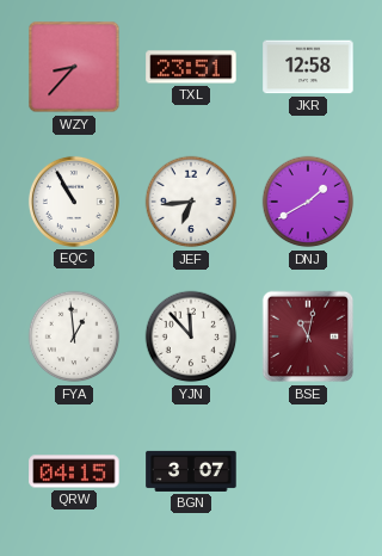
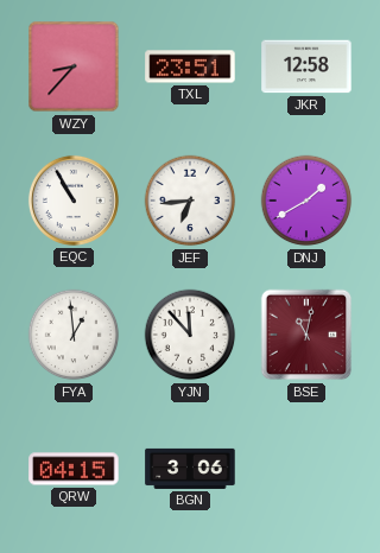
BGN: 3:07 -> 3:06 (190, 469)
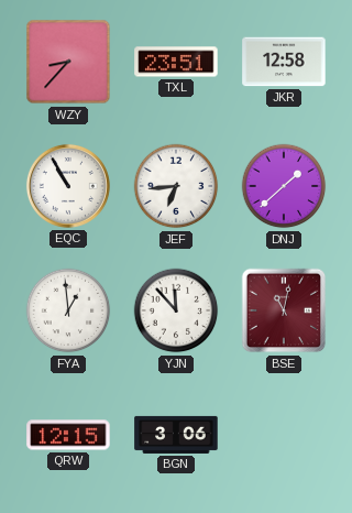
DNJ: 1:40 -> 1:38 (284, 186)
QRW: 04:15 -> 12:15 (68, 435)
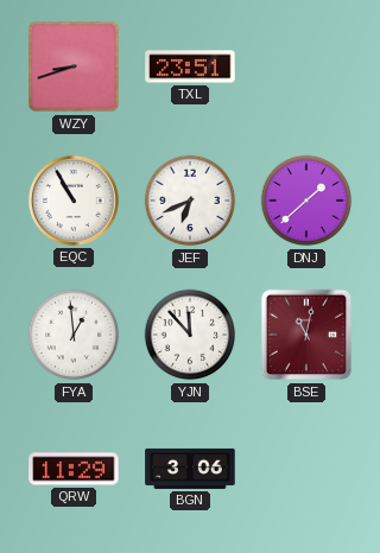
WZY: 8:37 -> 8:42 (74, 66)
JKR: 12:58 -> none (284, 62)
JEF: 6:44 -> 6:41 (190, 201)
QRW: 12:15 -> 11:29 (74, 469)
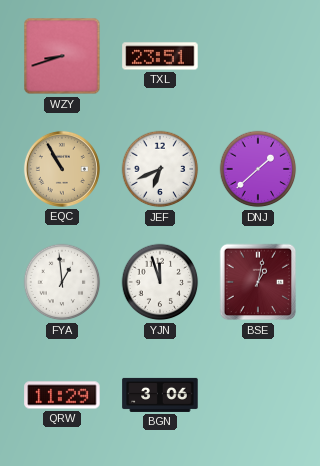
EQC dial: white -> champagne (62, 169)
YJN: 11:53 -> 11:57 (160, 282)
BSE: 11:02 -> 1:02 (258, 282)
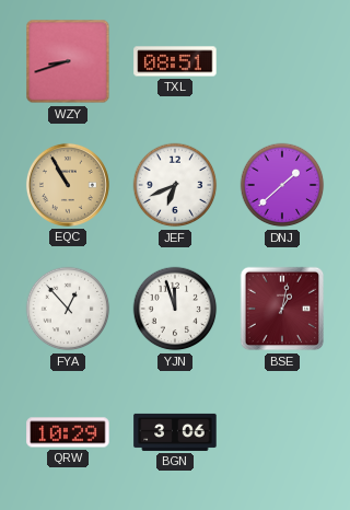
TXL: 23:51 -> 08:51 (175, 61)
FYA: 12:59 -> 12:53 (68, 309)
QRW: 11:29 -> 10:29 (68, 432)
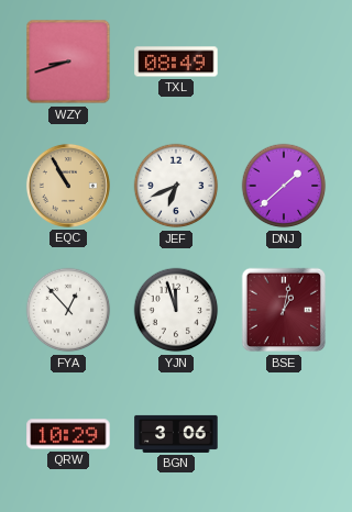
TXL: 08:51 -> 08:49 (176, 62)
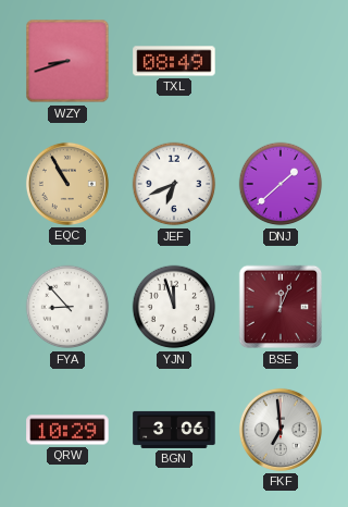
FYA: 12:53 -> 8:53 (67, 307)
BSE: 1:02 -> 12:04 (281, 307)
FKF: none -> 6:59 (281, 430)
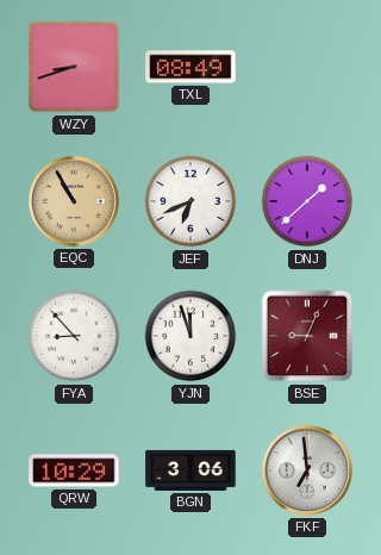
BSE: 12:04 -> 9:04 (307, 336)
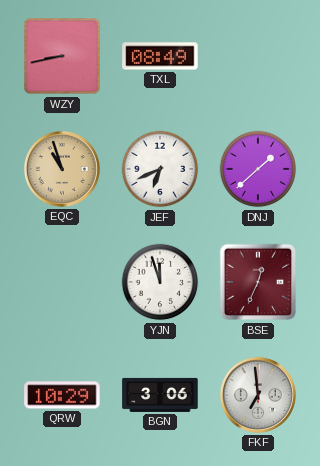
WZY: 8:42 -> 8:43 (62, 56)
EQC: 10:55 -> 10:57 (62, 169)
FYA: 8:53 -> none (74, 336)
BSE: 9:04 -> 12:34 (258, 282)
